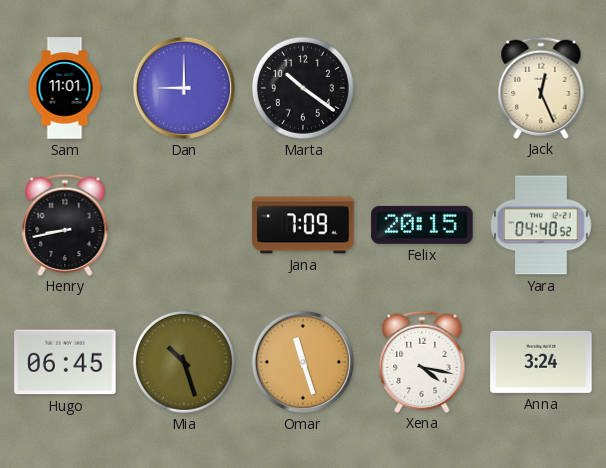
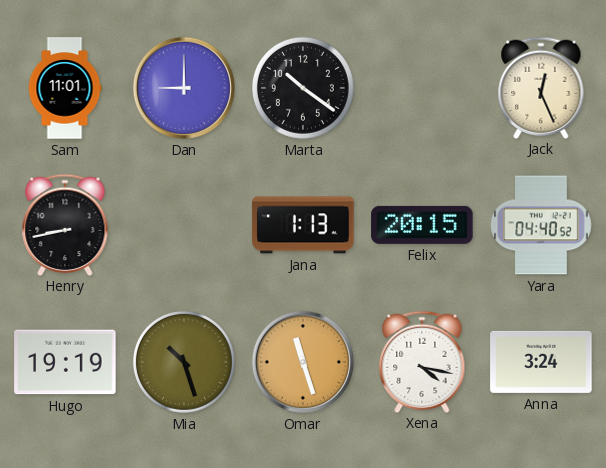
Jana: 7:09 -> 1:13 (303, 225)
Hugo: 06:45 -> 19:19 (65, 362)
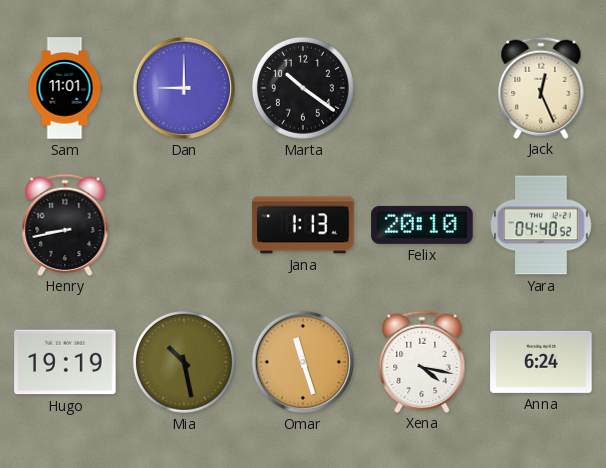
Felix: 20:15 -> 20:10 (422, 225)
Mia: 10:27 -> 10:28 (184, 362)
Anna: 3:24 -> 6:24 (541, 362)
